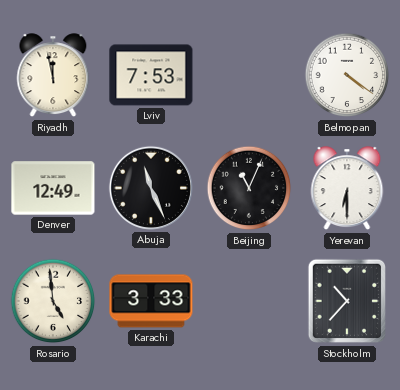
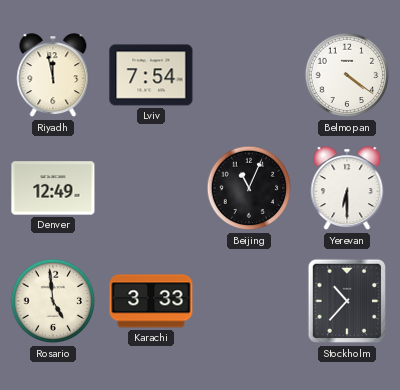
Lviv: 7:53 -> 7:54 (151, 75)
Abuja: 11:26 -> none (151, 188)
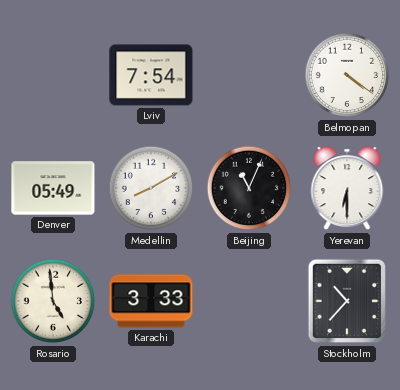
Riyadh: 11:58 -> none (53, 76)
Denver: 12:49 -> 05:49 (53, 188)
Medellin: none -> 8:10 (151, 188)
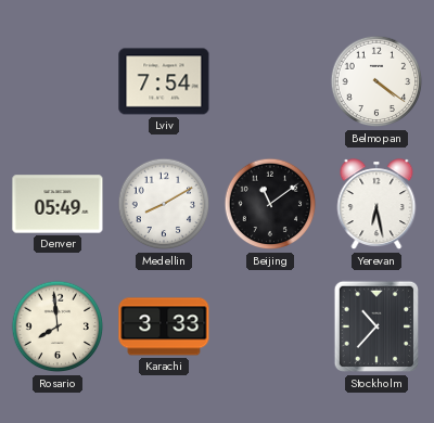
Beijing: 11:04 -> 11:09 (270, 204)
Yerevan: 6:30 -> 6:28 (376, 205)
Rosario: 4:59 -> 7:59 (58, 326)
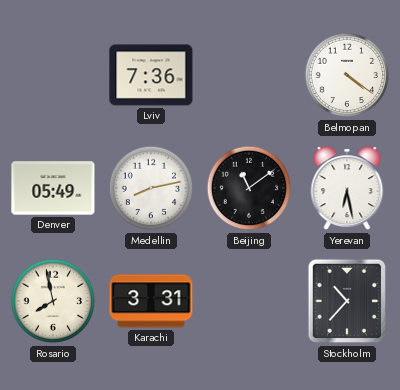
Lviv: 7:54 -> 7:36 (151, 75)
Medellin: 8:10 -> 8:13 (151, 188)
Rosario: 7:59 -> 7:58 (53, 301)
Karachi: 3:33 -> 3:31 (151, 301)
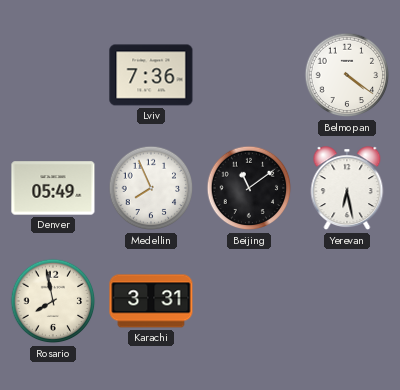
Medellin: 8:13 -> 7:56 (151, 188)
Stockholm: 10:37 -> none (346, 301)
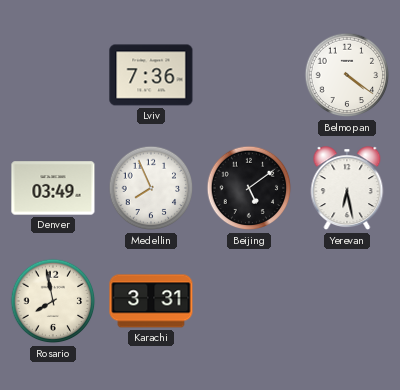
Denver: 05:49 -> 03:49 (53, 188)
Beijing: 11:09 -> 5:09 (249, 188)
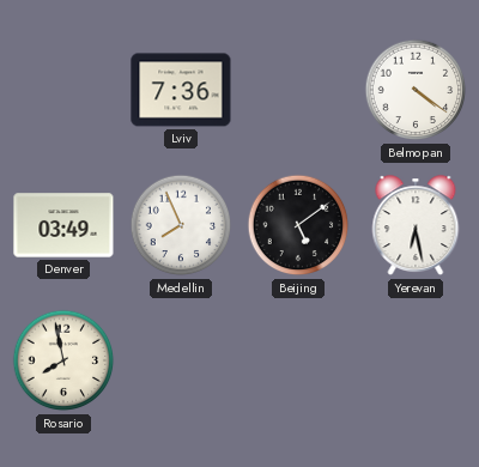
Karachi: 3:31 -> none (151, 301)
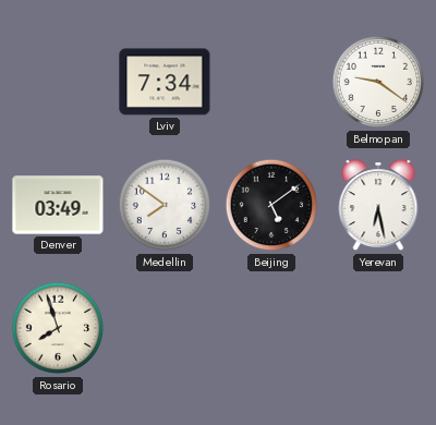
Lviv: 7:36 -> 7:34 (165, 82)
Belmopan: 4:21 -> 9:21 (378, 82)
Medellin: 7:56 -> 7:51 (165, 205)
Rosario: 7:58 -> 7:57 (58, 328)
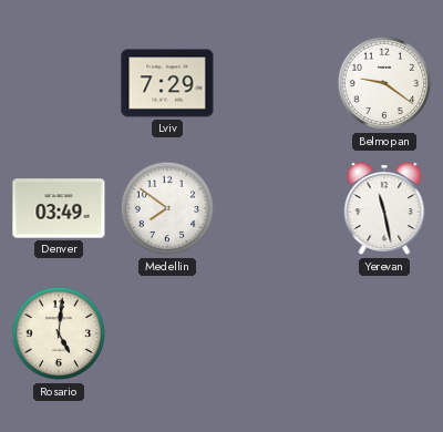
Lviv: 7:34 -> 7:29 (167, 83)
Beijing: 5:09 -> none (271, 205)
Yerevan: 6:28 -> 11:28 (384, 209)
Rosario: 7:57 -> 5:01 (59, 333)
